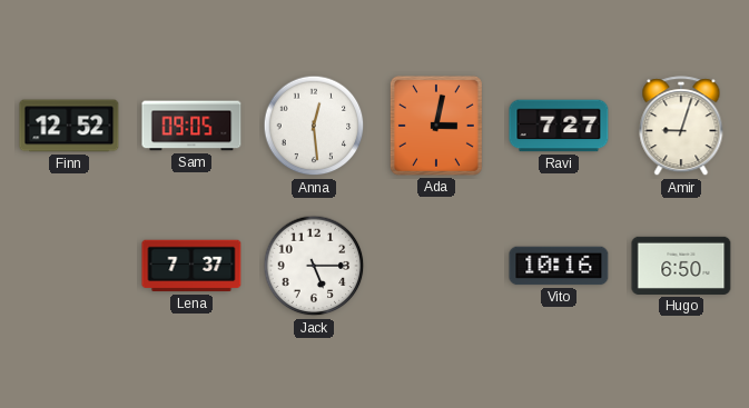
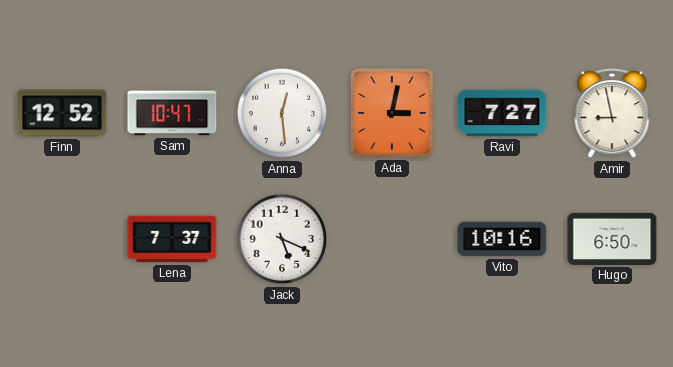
Sam: 09:05 -> 10:47 (172, 113)
Amir: 9:03 -> 8:58 (612, 114)
Jack: 5:15 -> 5:19 (282, 239)
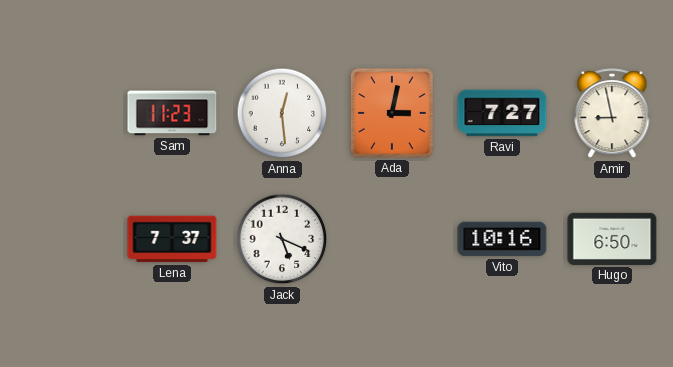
Finn: 12:52 -> none (62, 113)
Sam: 10:47 -> 11:23 (172, 113)
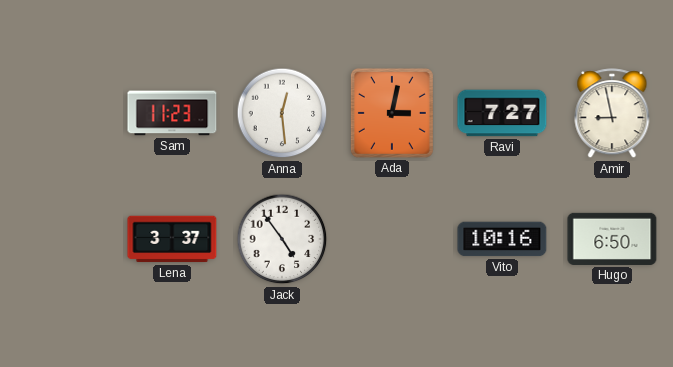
Lena: 7:37 -> 3:37 (172, 239)
Jack: 5:19 -> 4:54 (282, 239)
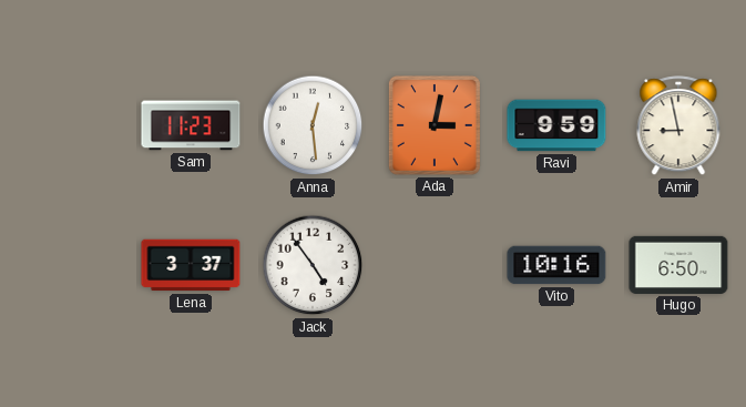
Ravi: 7:27 -> 9:59 (556, 125)
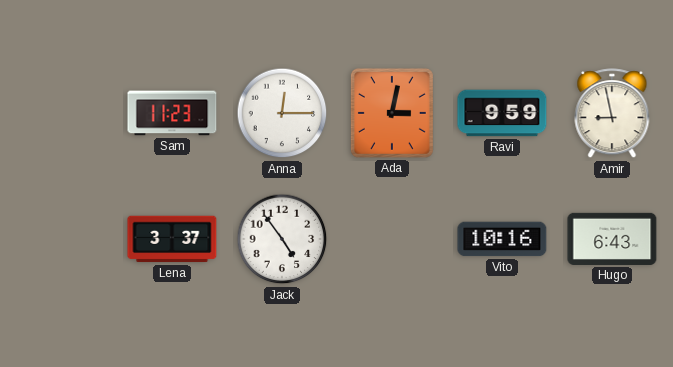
Anna: 12:29 -> 12:15 (282, 113)
Hugo: 6:50 -> 6:43 (612, 239)
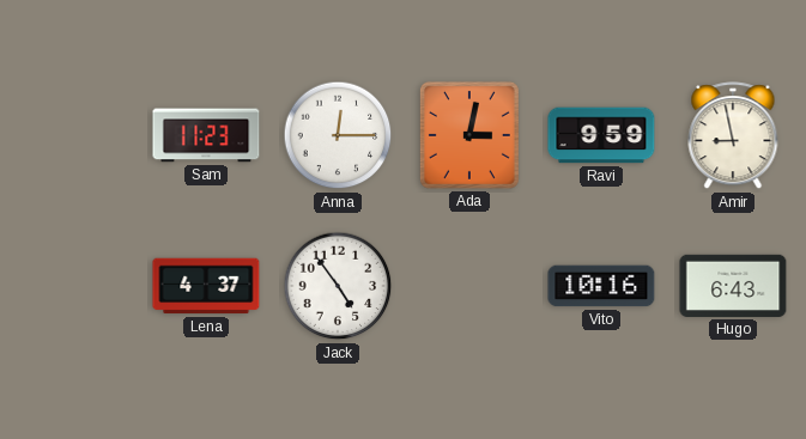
Lena: 3:37 -> 4:37 (206, 286)
